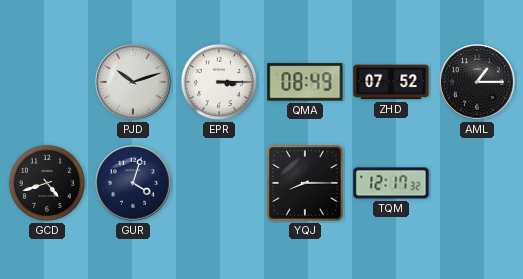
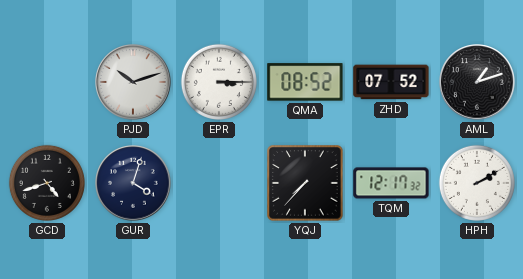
QMA: 08:49 -> 08:52 (305, 82)
AML: 1:15 -> 1:12 (477, 82)
YQJ: 8:15 -> 7:37 (305, 183)
HPH: none -> 2:10 (477, 183)
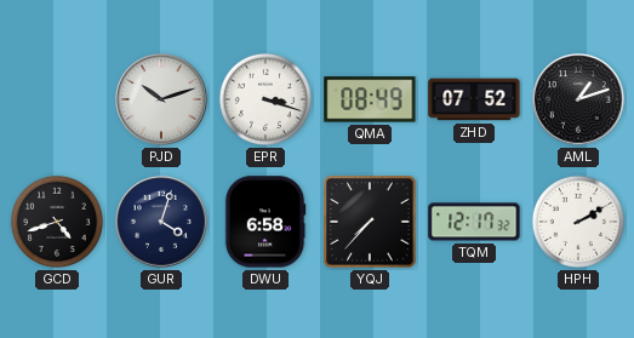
EPR: 3:15 -> 3:18 (265, 99)
QMA: 08:52 -> 08:49 (370, 99)
DWU: none -> 6:58 (265, 222)
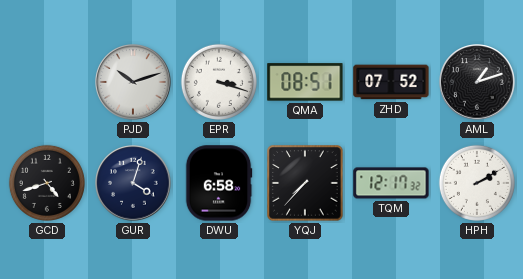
QMA: 08:49 -> 08:51 (305, 82)
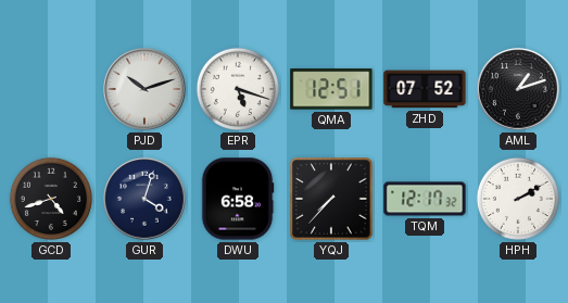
EPR: 3:18 -> 5:18 (238, 89)
QMA: 08:51 -> 12:51 (331, 89)
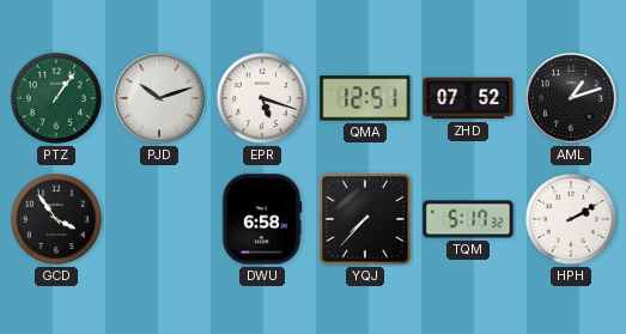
PTZ: none -> 1:06 (56, 98)
GCD: 4:42 -> 3:54 (56, 219)
GUR: 4:03 -> none (144, 199)
TQM: 12:17 -> 5:17 (468, 219)
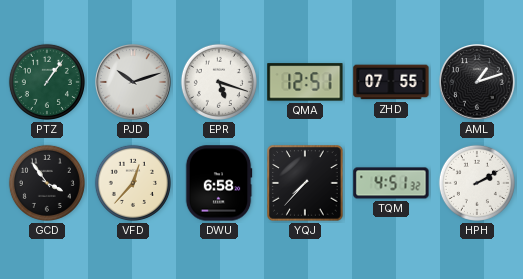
ZHD: 07:52 -> 07:55 (391, 82)
VFD: none -> 12:37 (133, 183)
TQM: 5:17 -> 4:51 (391, 183)
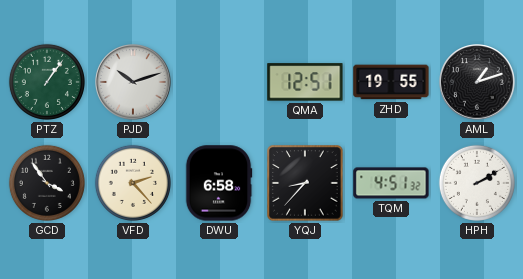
EPR: 5:18 -> none (219, 82)
ZHD: 07:55 -> 19:55 (391, 82)
VFD: 12:37 -> 2:23 (133, 183)
YQJ: 7:37 -> 8:37 (305, 183)
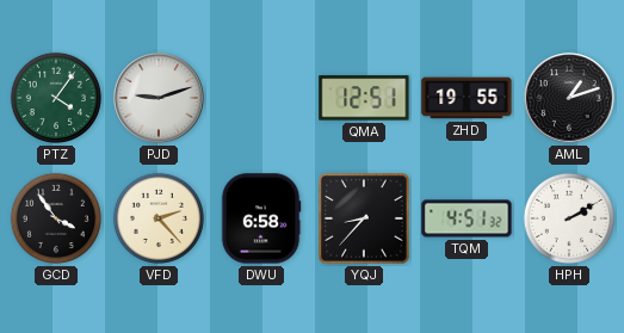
PTZ: 1:06 -> 4:06 (56, 98)
PJD: 10:12 -> 9:12 (159, 98)
